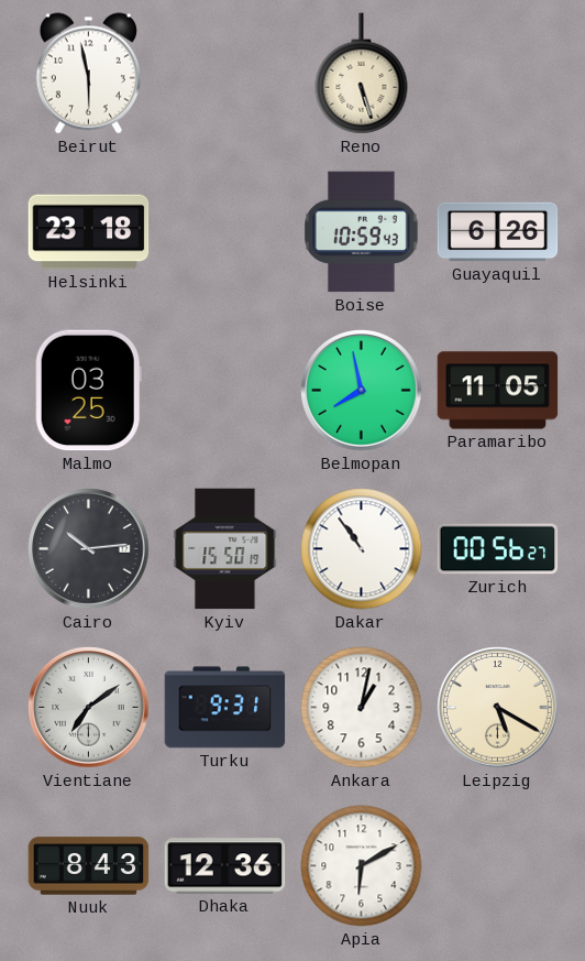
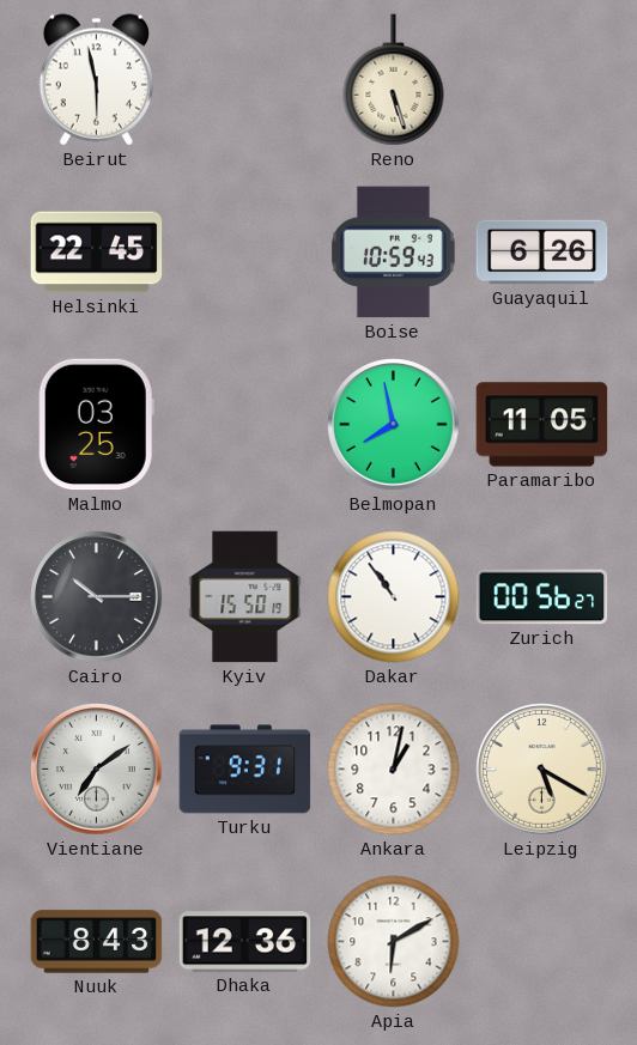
Helsinki: 23:18 -> 22:45 (97, 253)
Cairo: 10:14 -> 10:15 (97, 597)
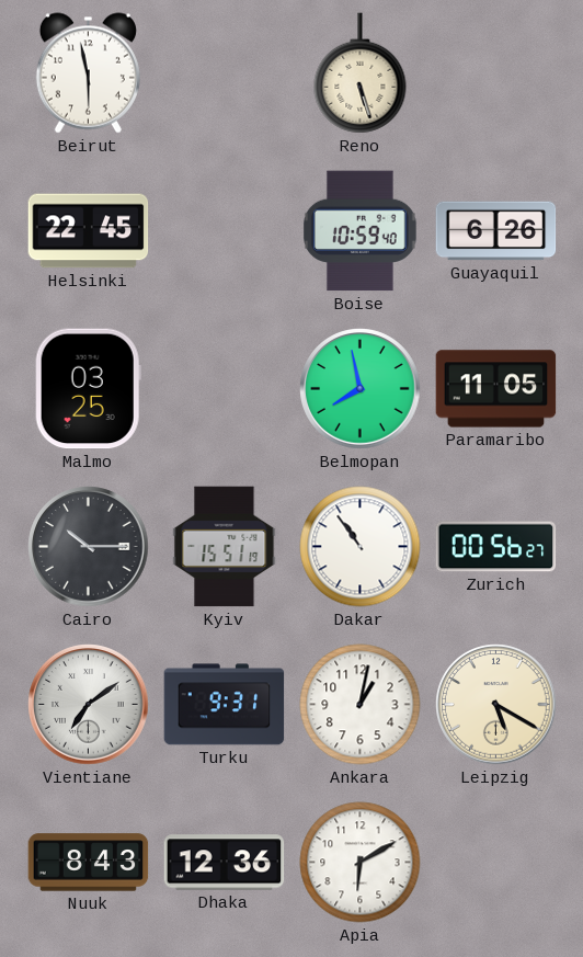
Boise: 10:59:43 -> 10:59:40 (361, 231)
Kyiv: 15:50 -> 15:51 (225, 547)
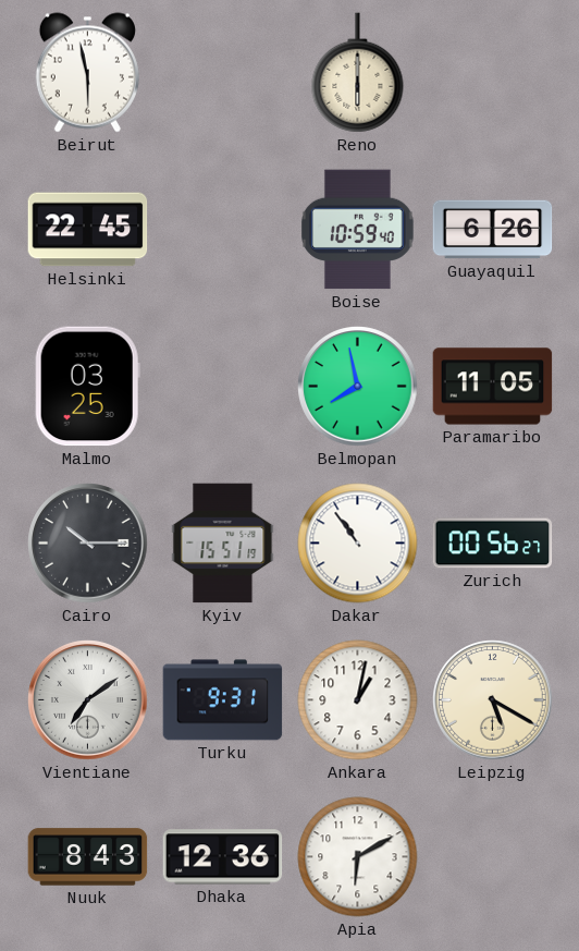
Reno: 5:27 -> 6:00 (358, 73)
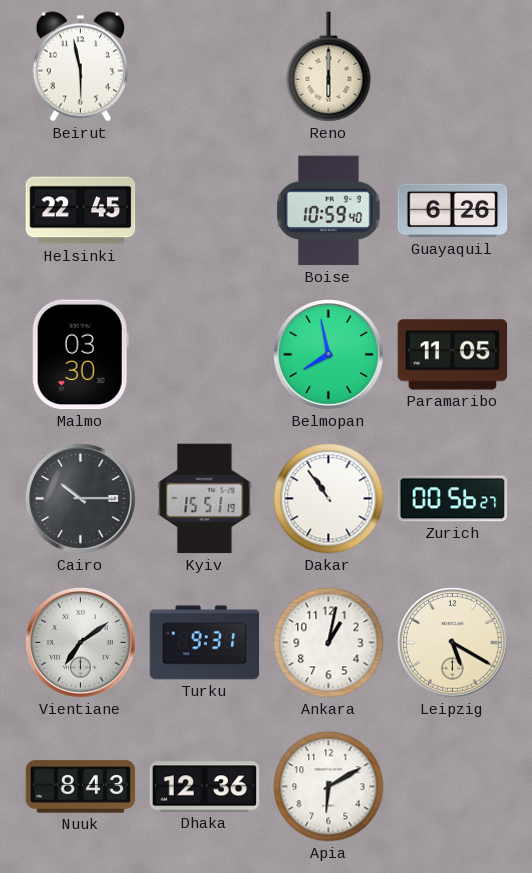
Malmo: 03:25 -> 03:30 (80, 355)
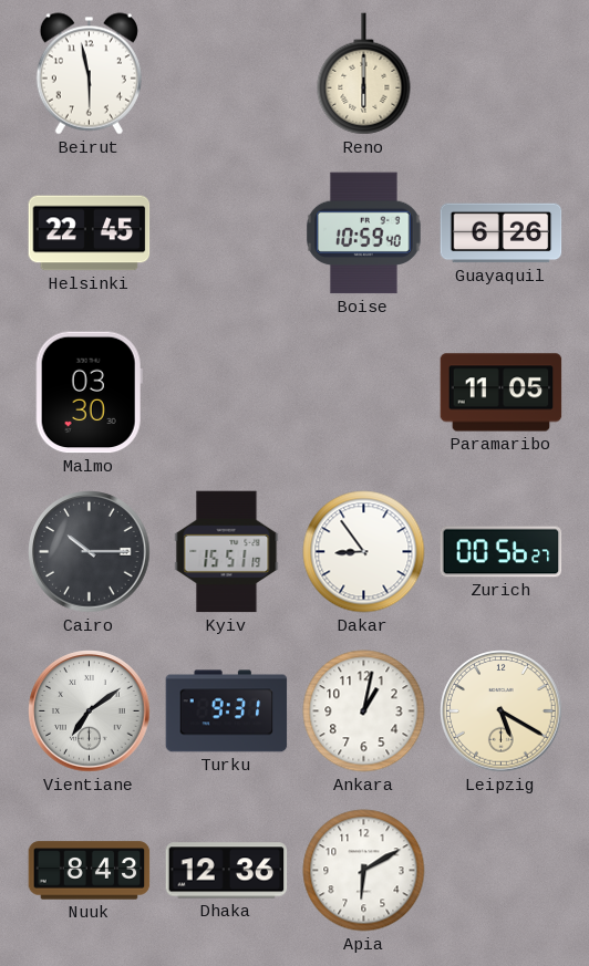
Belmopan: 7:58 -> none (329, 355)
Dakar: 10:54 -> 8:54 (364, 552)
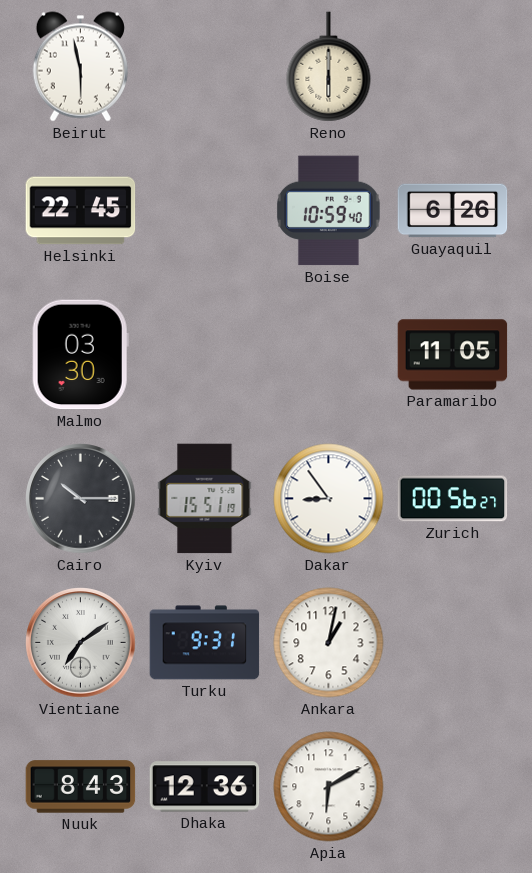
Leipzig: 5:20 -> none (502, 711)
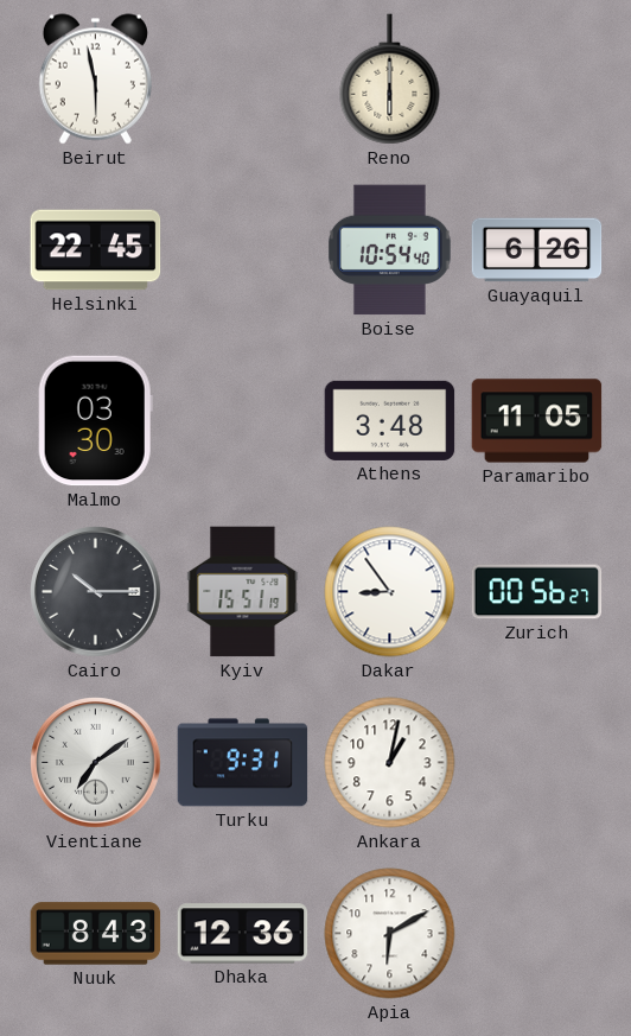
Boise: 10:59 -> 10:54 (390, 250)
Athens: none -> 3:48 (390, 420)
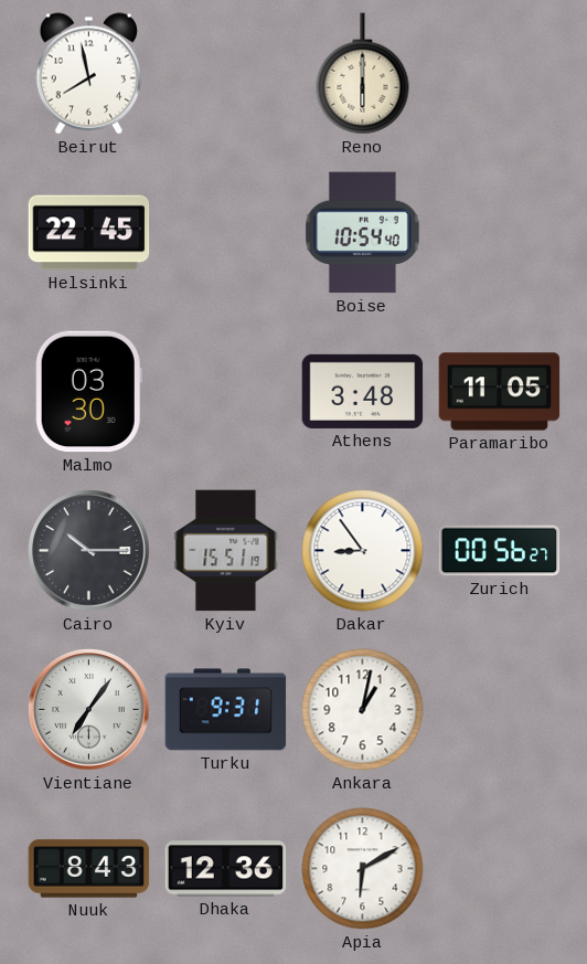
Beirut: 5:58 -> 7:58 (88, 74)
Guayaquil: 6:26 -> none (537, 250)
Vientiane: 7:09 -> 7:06 (89, 710)
